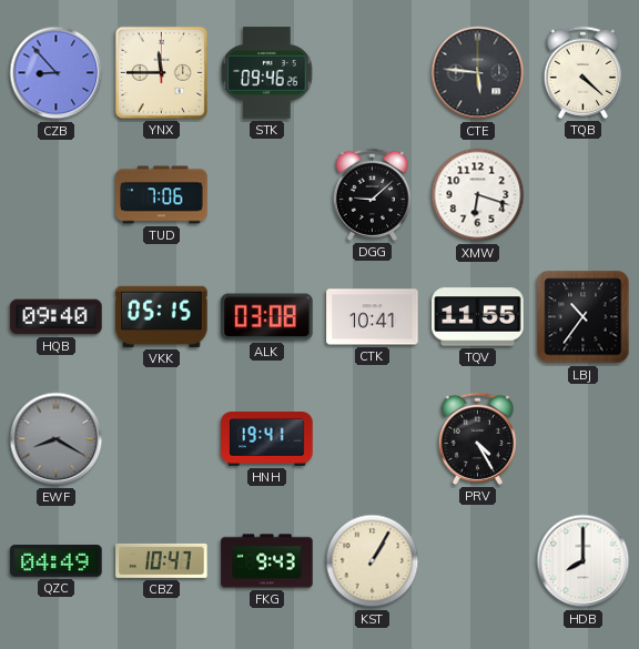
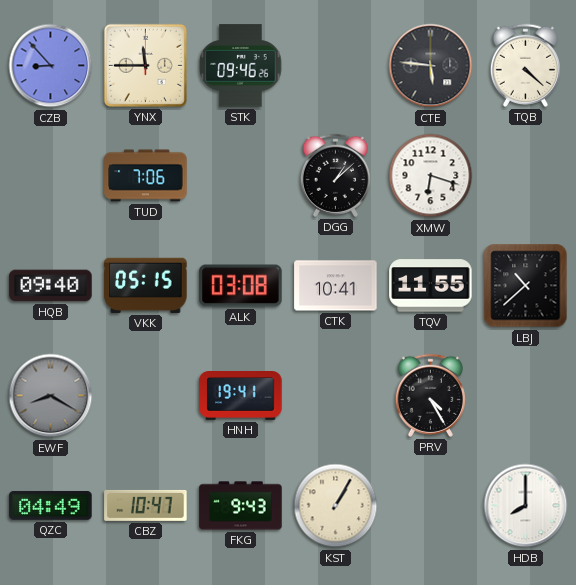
DGG: 9:08 -> 1:08 (335, 175)
LBJ: 10:36 -> 10:38 (526, 286)
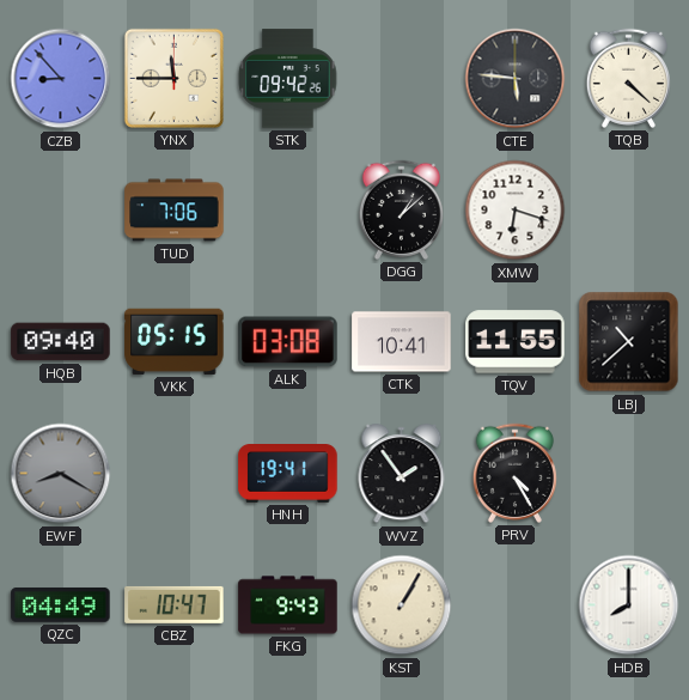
STK: 09:46 -> 09:42 (288, 79)
WVZ: none -> 1:54 (402, 474)
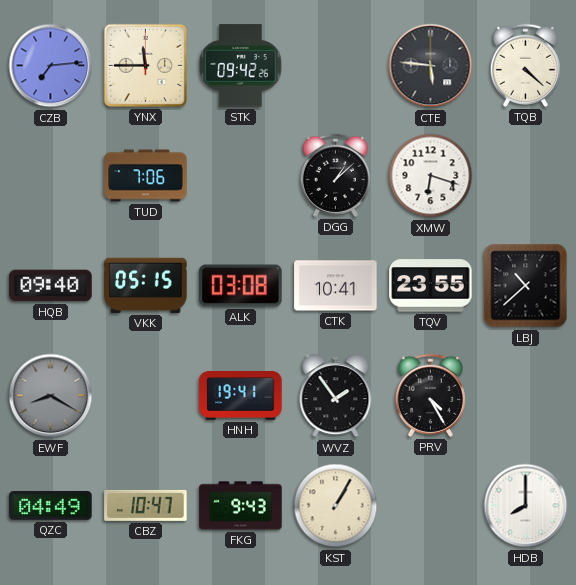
CZB: 8:53 -> 7:14 (51, 66)
TQV: 11:55 -> 23:55 (431, 286)
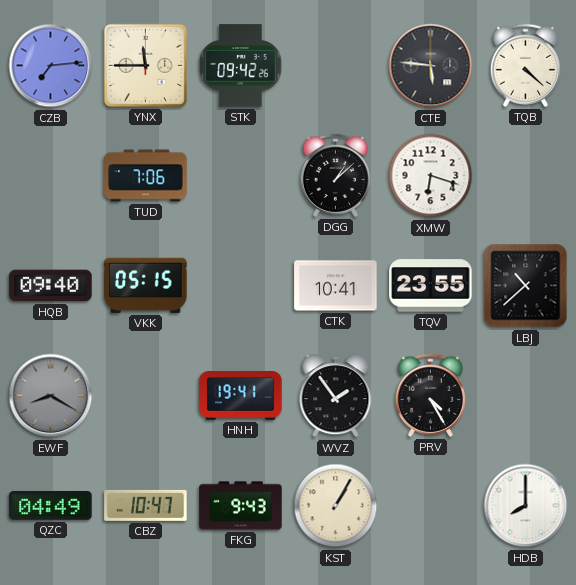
ALK: 03:08 -> none (241, 286)
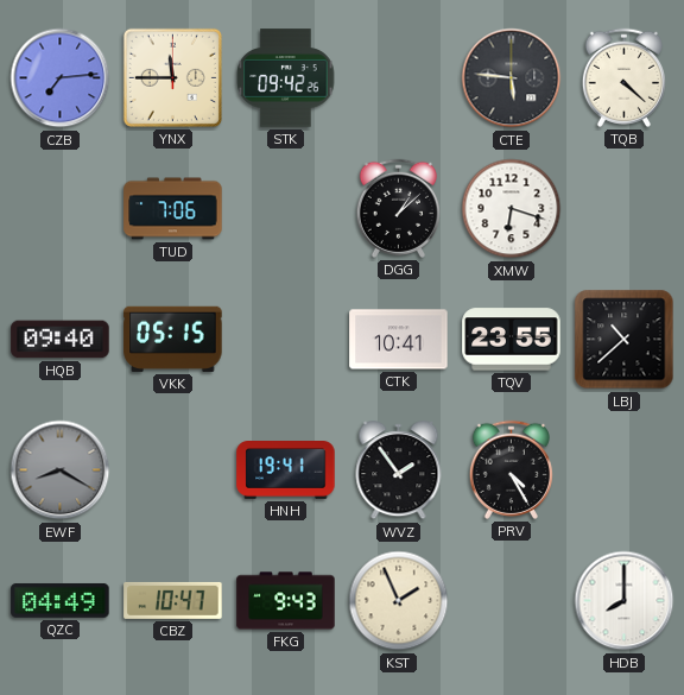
KST: 1:05 -> 1:56 (399, 601)
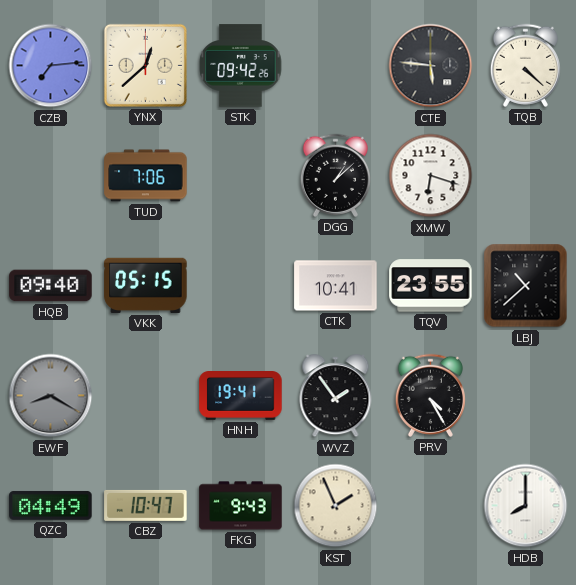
YNX: 11:45 -> 12:38 (145, 65)
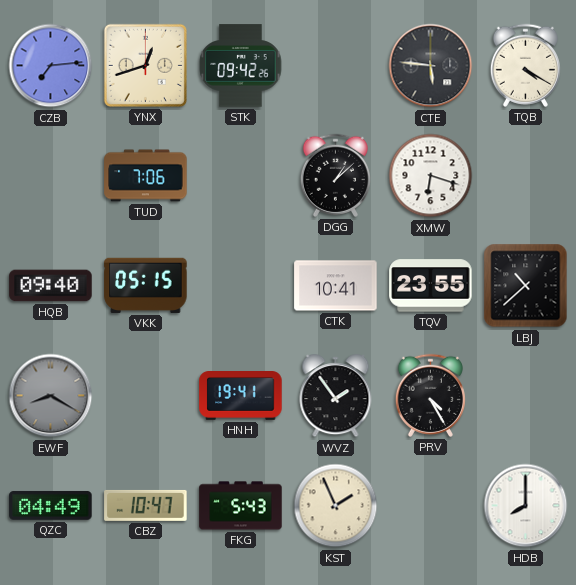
YNX: 12:38 -> 12:42 (145, 65)
TQB: 4:22 -> 4:20 (525, 65)
FKG: 9:43 -> 5:43 (241, 506)
